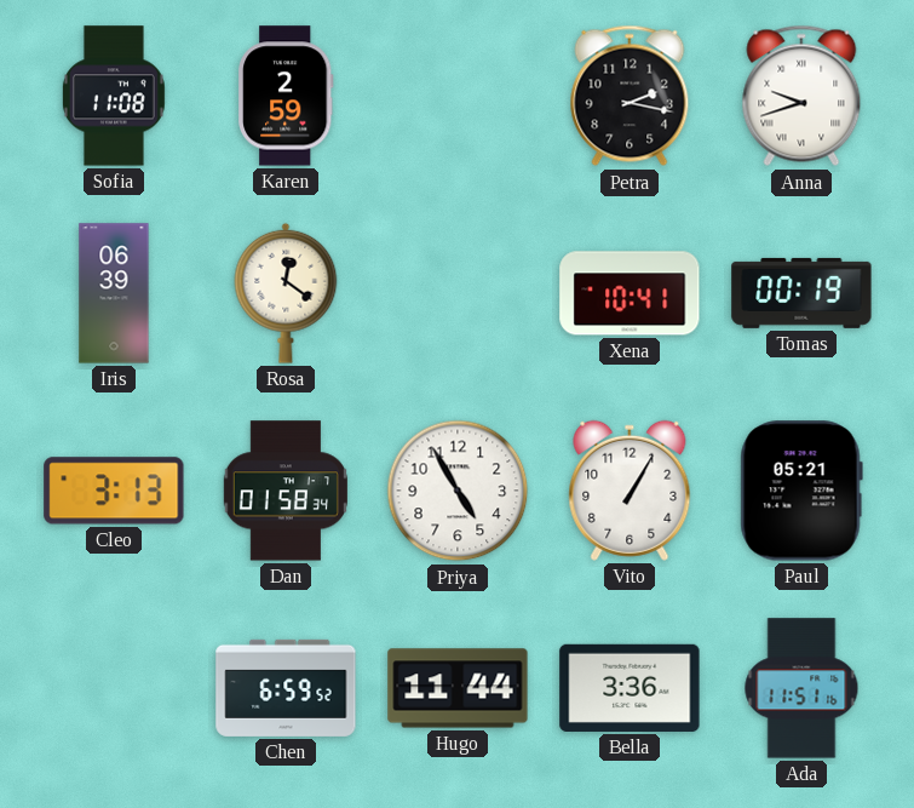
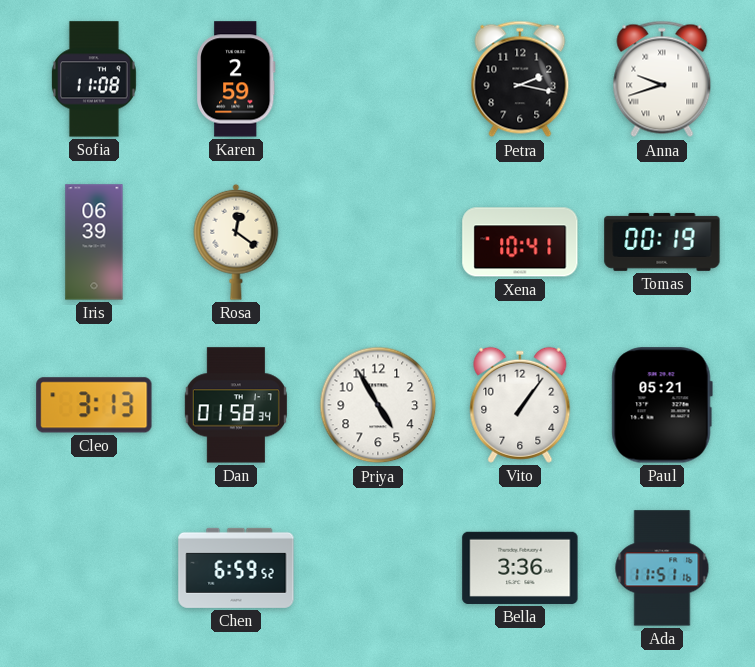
Vito: 1:05 -> 1:06 (520, 405)
Hugo: 11:44 -> none (458, 688)
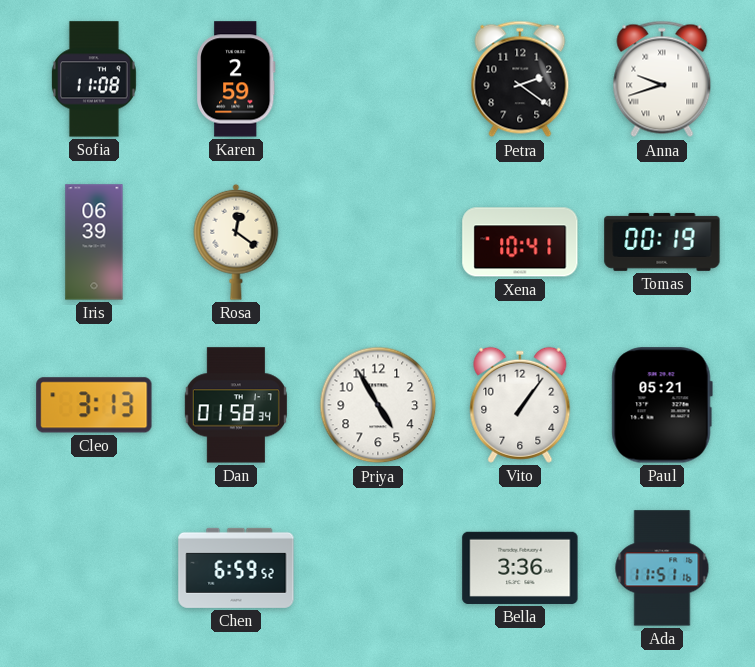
Petra: 2:17 -> 2:21 (520, 79)
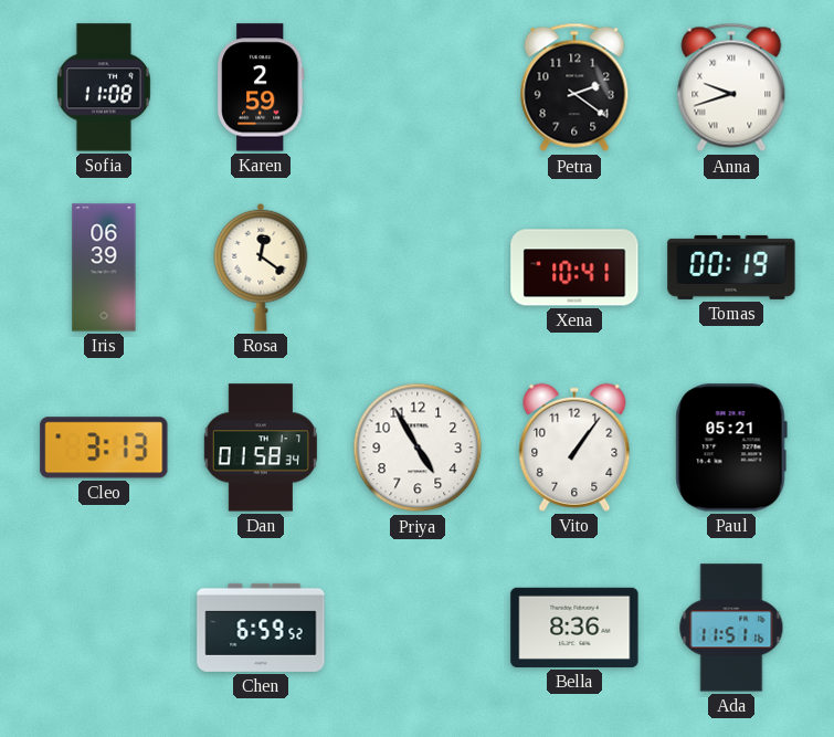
Bella: 3:36 -> 8:36 (574, 628)
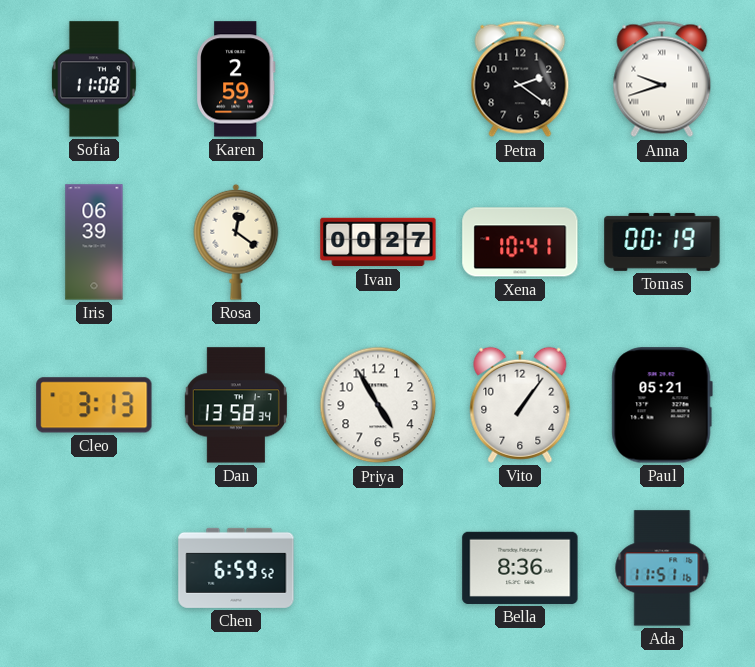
Ivan: none -> 00:27 (378, 242)
Dan: 01:58 -> 13:58 (236, 405)
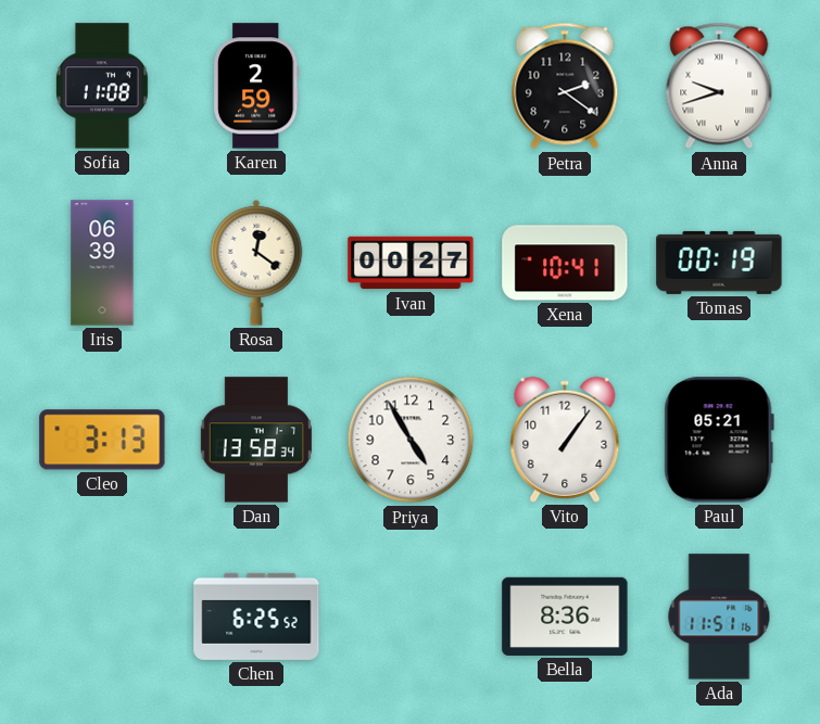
Chen: 6:59 -> 6:25 (256, 617)
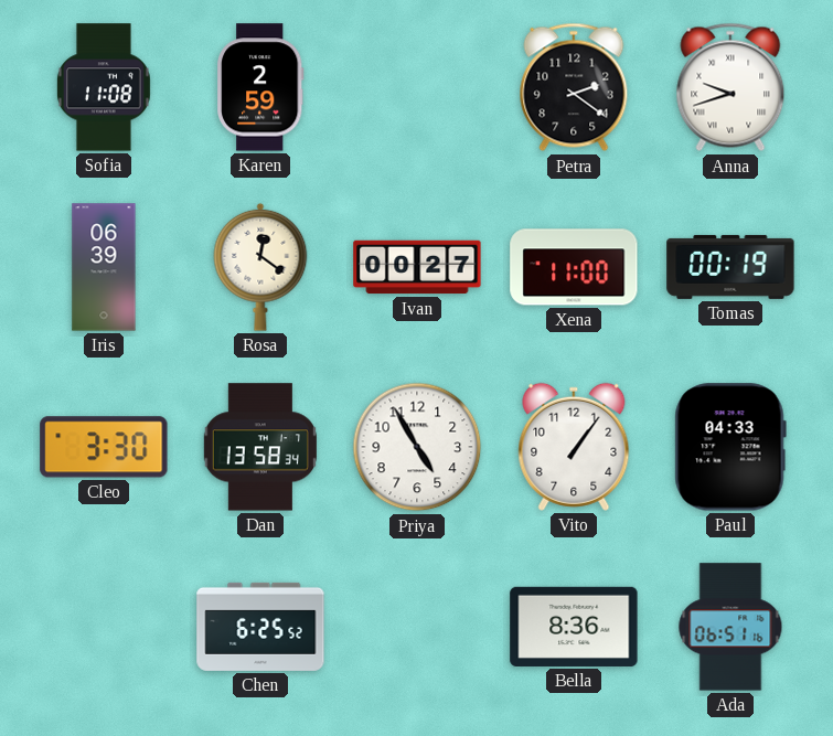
Xena: 10:41 -> 11:00 (574, 267)
Cleo: 3:13 -> 3:30 (104, 447)
Paul: 05:21 -> 04:33 (730, 447)
Ada: 11:51 -> 06:51 (730, 627)
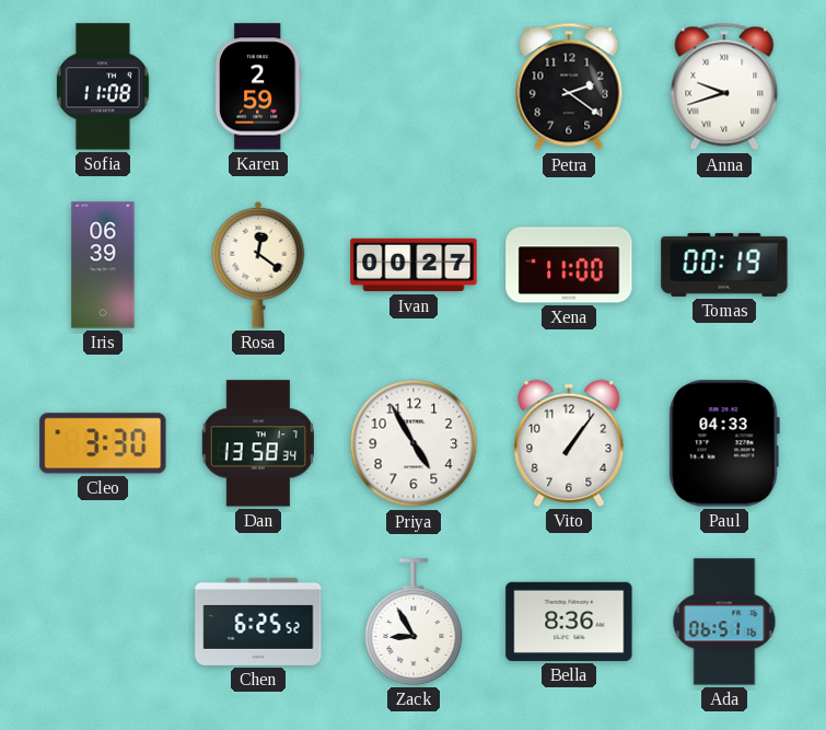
Zack: none -> 8:55 (414, 622)
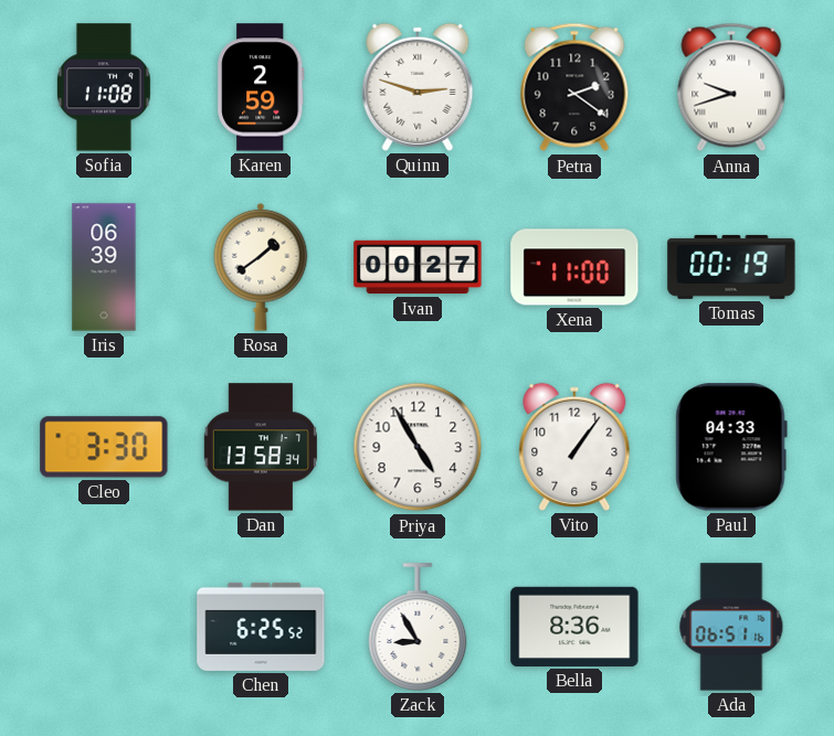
Quinn: none -> 2:48 (418, 87)
Rosa: 12:21 -> 1:39 (261, 267)
